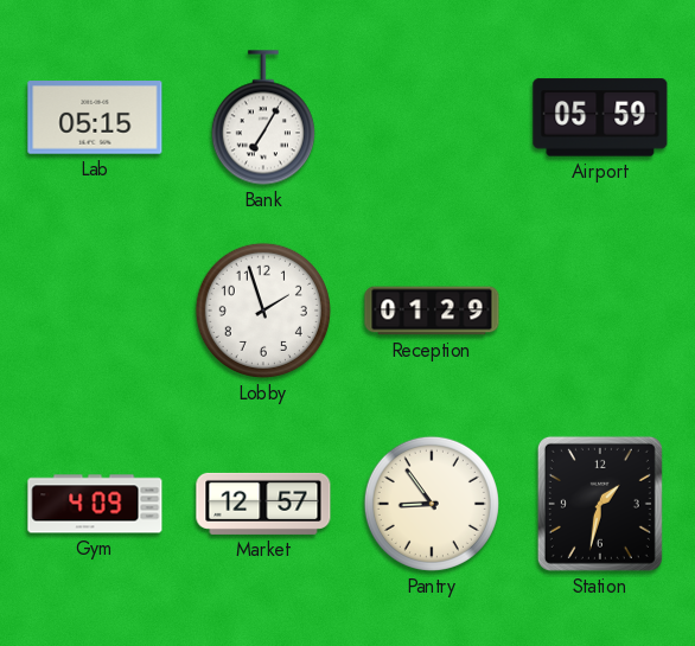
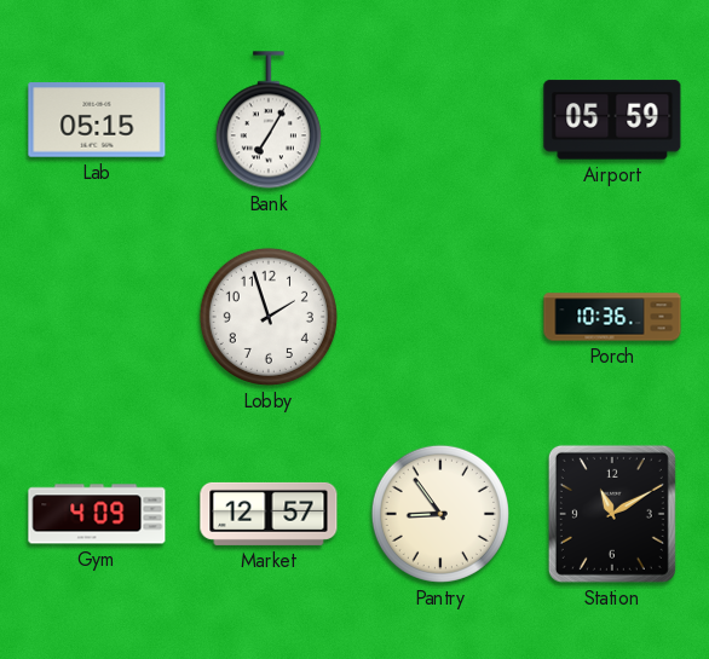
Reception: 01:29 -> none (432, 311)
Porch: none -> 10:36 (612, 317)
Station: 1:32 -> 11:10 (612, 514)
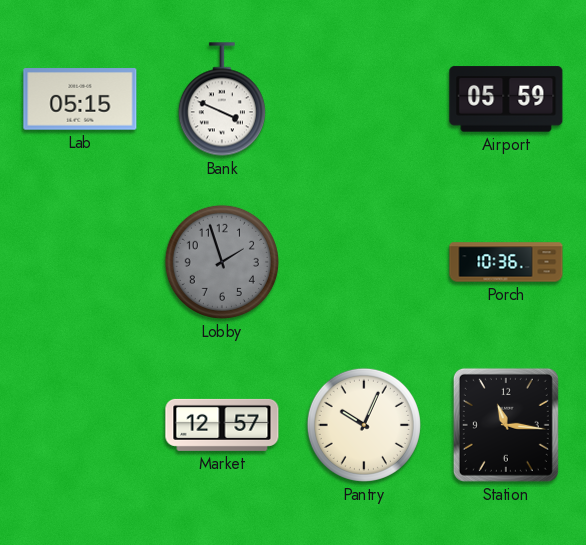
Bank: 7:05 -> 3:49 (222, 99)
Lobby dial: white -> grey (222, 262)
Gym: 4:09 -> none (97, 514)
Pantry: 8:54 -> 10:04 (364, 425)
Station: 11:10 -> 11:16 (506, 425)
